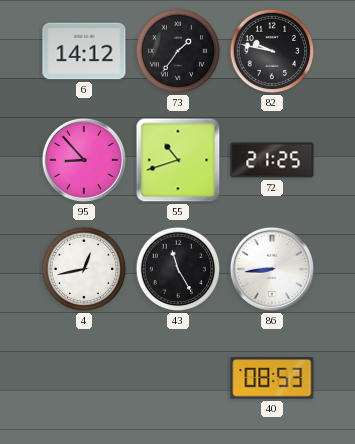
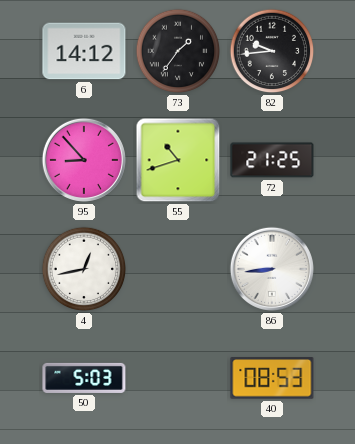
82: 9:47 -> 9:44 (272, 51)
43: 11:25 -> none (178, 269)
50: none -> 5:03 (84, 378)
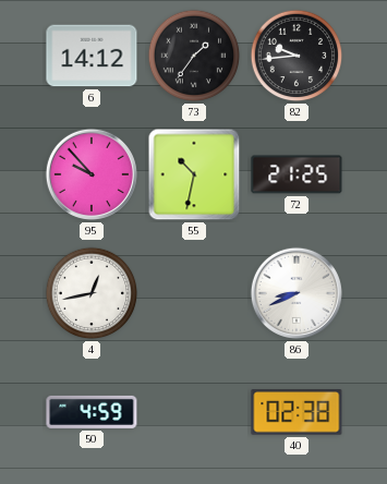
95: 8:53 -> 9:53 (92, 174)
55: 10:42 -> 10:32 (194, 174)
86: 8:44 -> 8:41 (297, 293)
50: 5:03 -> 4:59 (92, 412)
40: 08:53 -> 02:38 (297, 412)
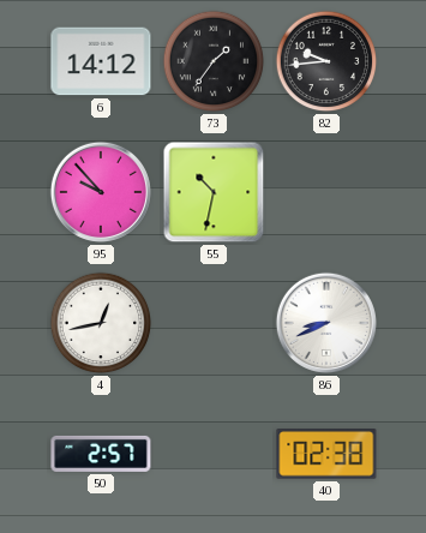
72: 21:25 -> none (297, 174)
50: 4:59 -> 2:57 (101, 454)
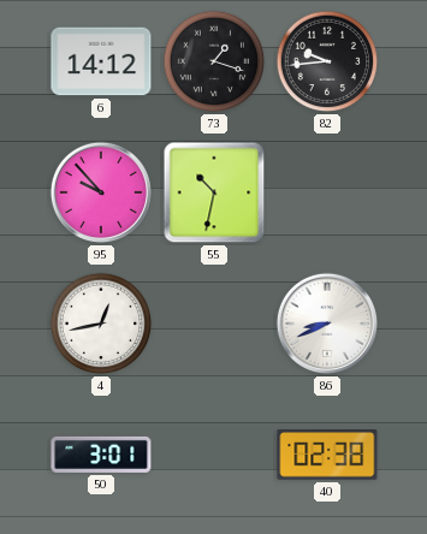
73: 1:36 -> 1:18 (214, 61)
50: 2:57 -> 3:01 (101, 455)
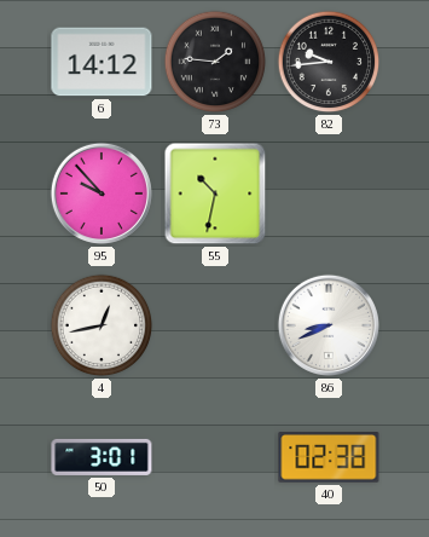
73: 1:18 -> 1:46 (215, 62)
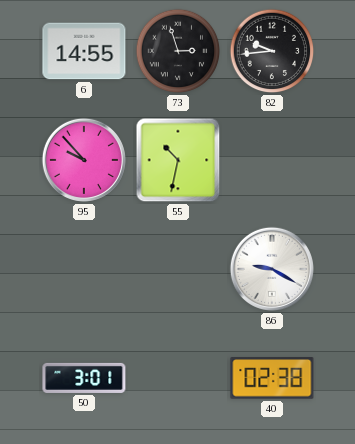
6: 14:12 -> 14:55 (84, 51)
73: 1:46 -> 2:57 (178, 51)
4: 12:43 -> none (102, 325)
86: 8:41 -> 9:20 (272, 269)
